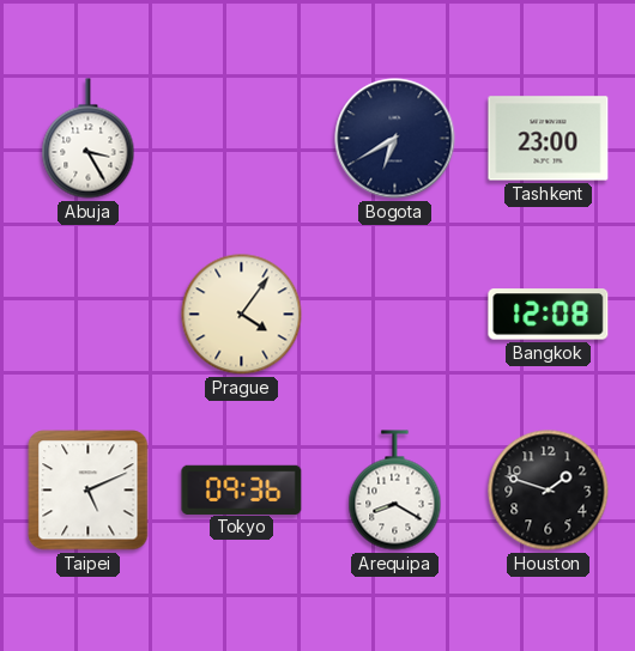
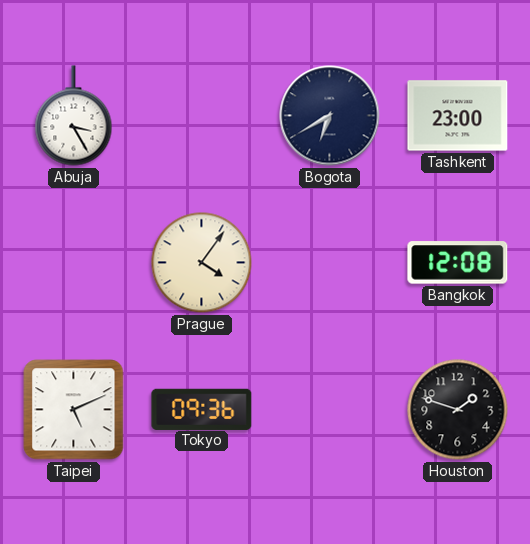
Arequipa: 8:20 -> none (395, 491)
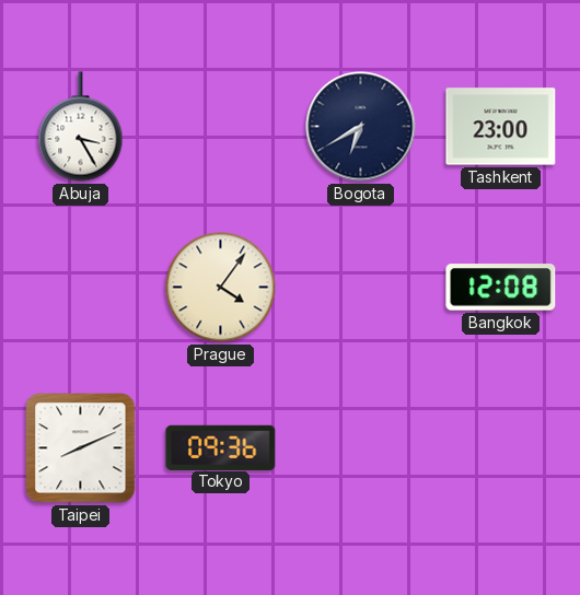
Taipei: 5:11 -> 8:11 (81, 448)
Houston: 1:48 -> none (458, 410)
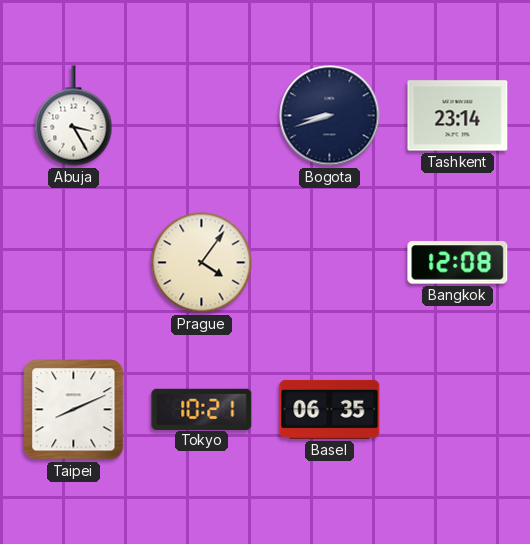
Bogota: 6:40 -> 8:42 (330, 116)
Tashkent: 23:00 -> 23:14 (458, 116)
Tokyo: 09:36 -> 10:21 (202, 409)
Basel: none -> 06:35 (330, 409)
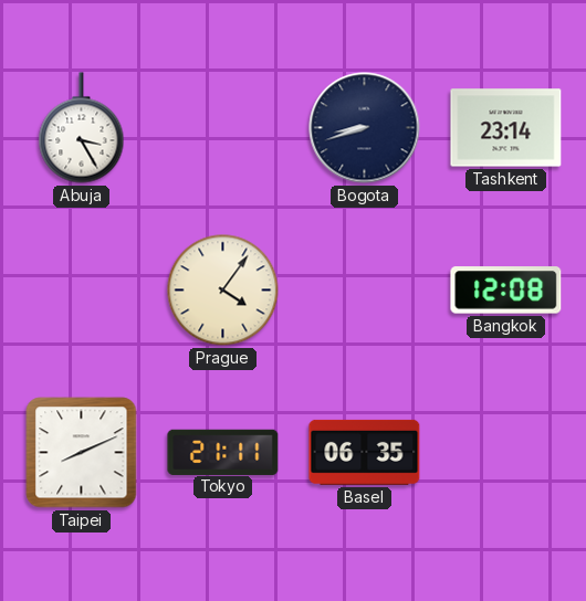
Tokyo: 10:21 -> 21:11 (223, 452)
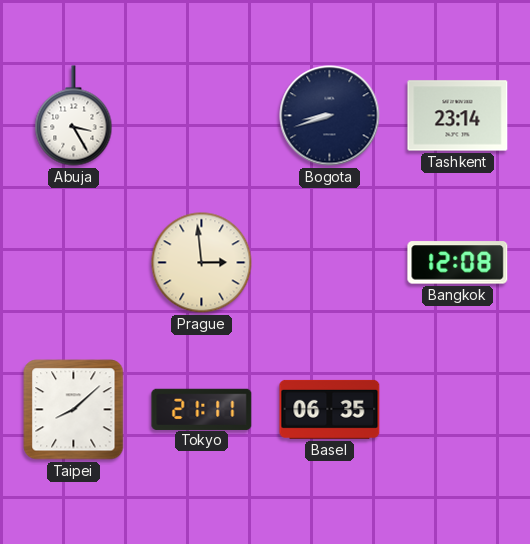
Prague: 4:06 -> 2:59 (202, 263)
Taipei: 8:11 -> 8:08 (74, 410)
